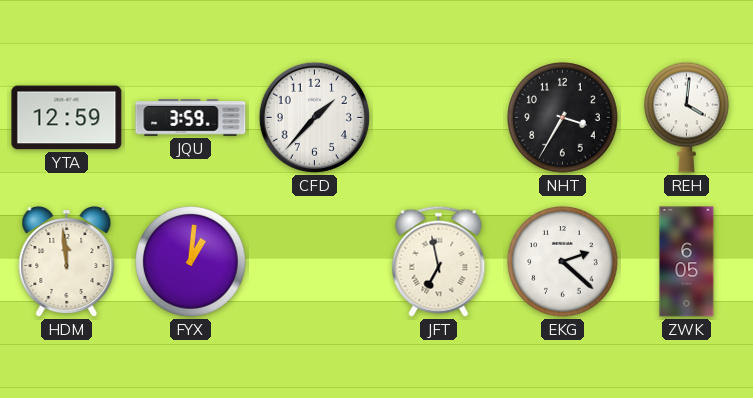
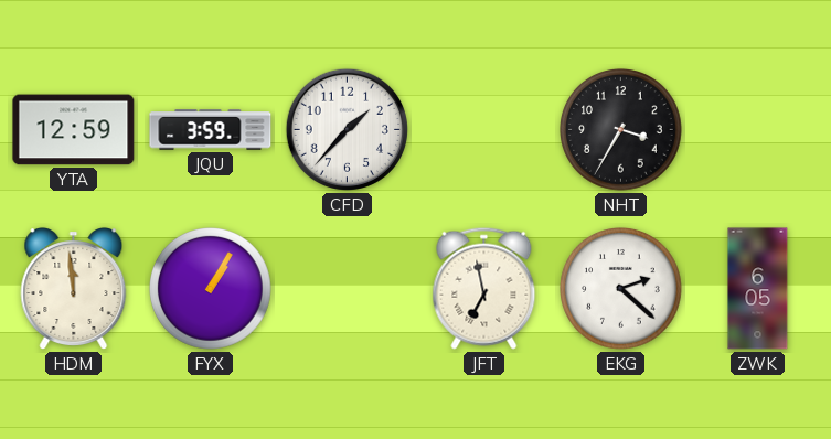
REH: 4:01 -> none (687, 117)
FYX: 1:01 -> 1:05 (211, 289)
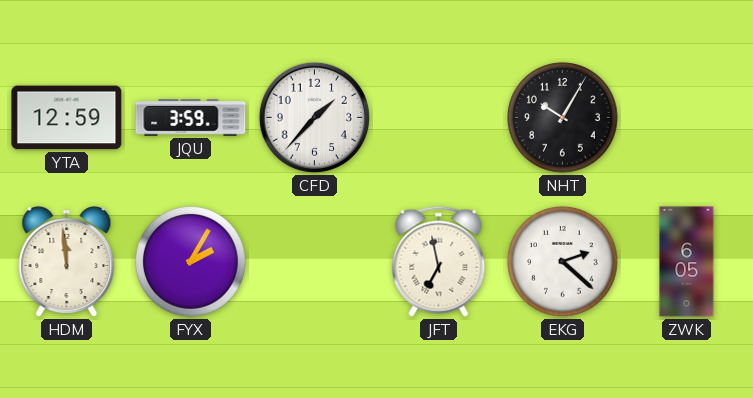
NHT: 3:35 -> 10:05 (563, 118)
FYX: 1:05 -> 2:05 (191, 262)
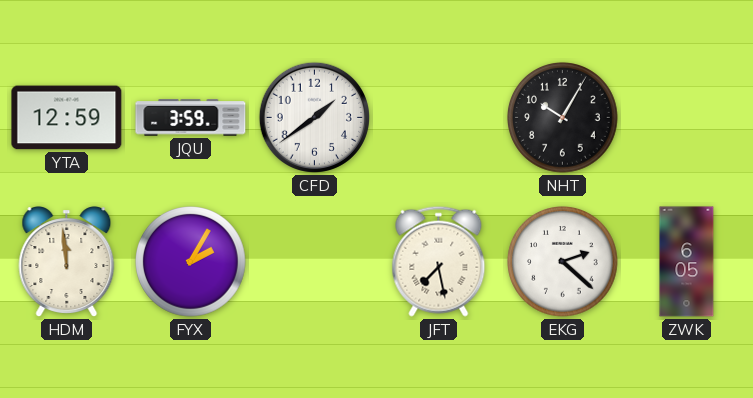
CFD: 1:37 -> 1:39 (314, 117)
JFT: 6:58 -> 7:28 (439, 261)
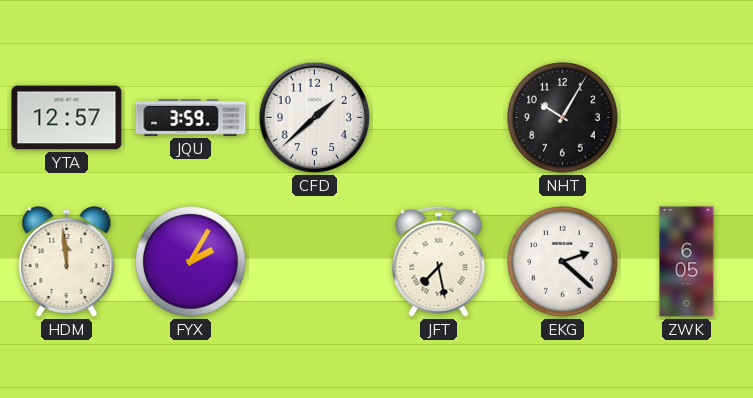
YTA: 12:59 -> 12:57 (67, 118)
CFD: 1:39 -> 1:38 (314, 117)
